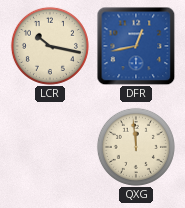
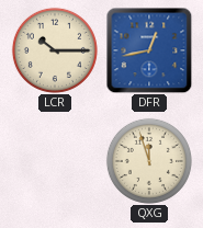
LCR: 10:17 -> 10:15 (55, 50)
QXG: 11:59 -> 11:57 (149, 161)
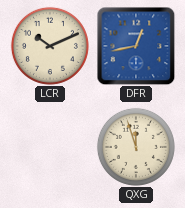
LCR: 10:15 -> 10:11 (50, 46)
